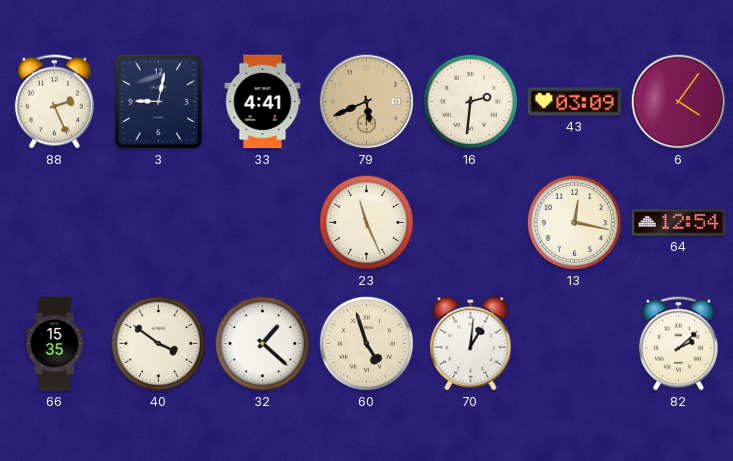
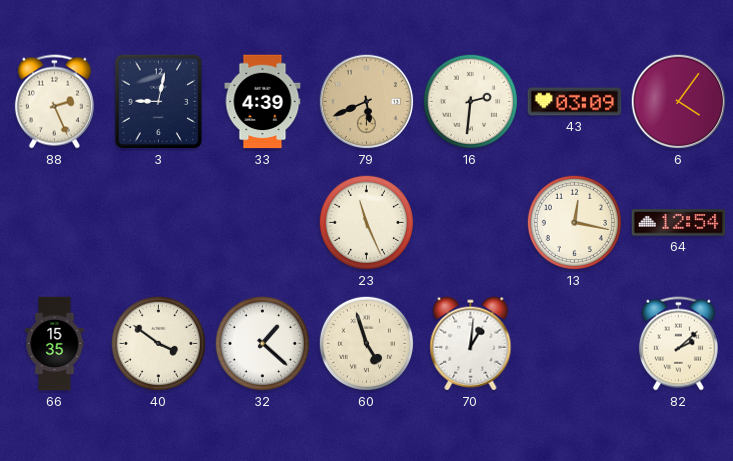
33: 4:41 -> 4:39 (263, 102)
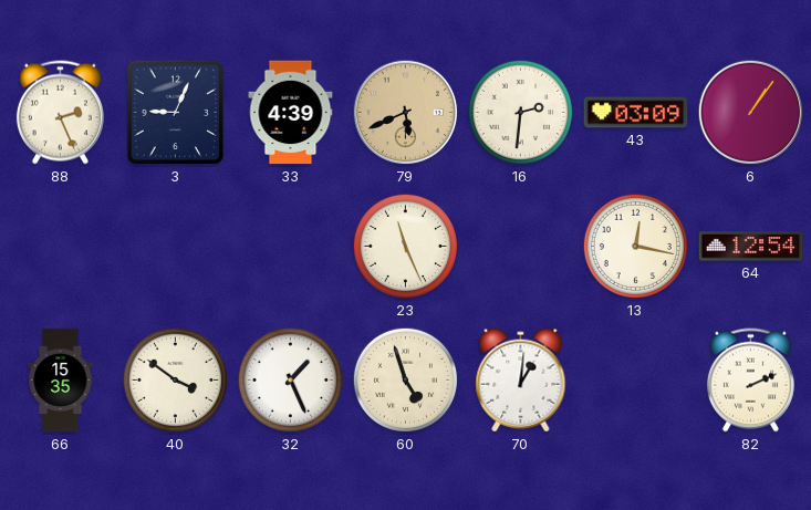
3: 9:02 -> 9:04 (176, 113)
6: 4:06 -> 1:06 (751, 113)
32: 1:22 -> 1:26 (290, 379)
82: 2:08 -> 2:11 (750, 381)
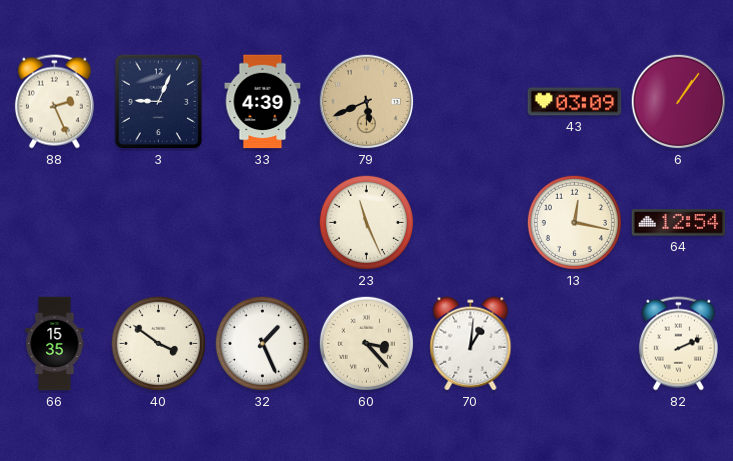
16: 2:31 -> none (520, 112)
60: 4:57 -> 3:23 (366, 343)
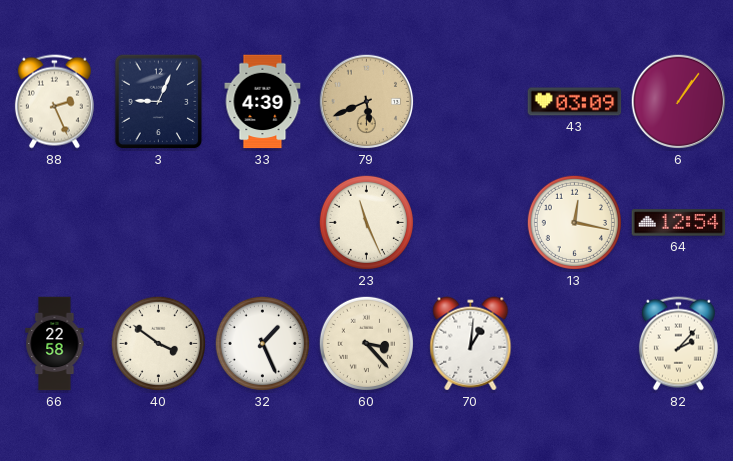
66: 15:35 -> 22:58 (55, 344)
82: 2:11 -> 2:07 (678, 344)
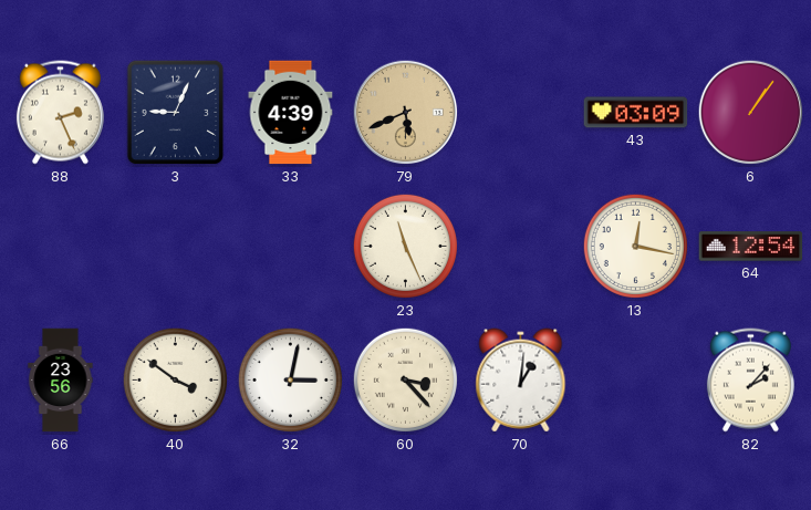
66: 22:58 -> 23:56 (61, 381)
32: 1:26 -> 3:02 (290, 379)
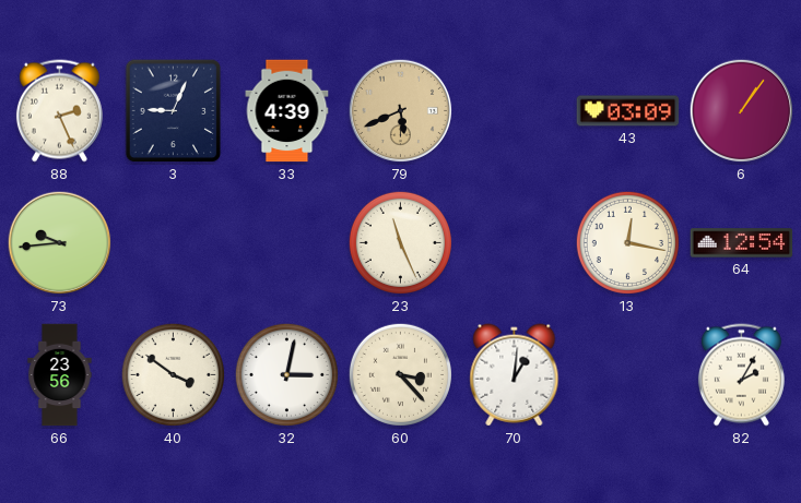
73: none -> 9:44 (60, 243)
82: 2:07 -> 2:05 (741, 375)
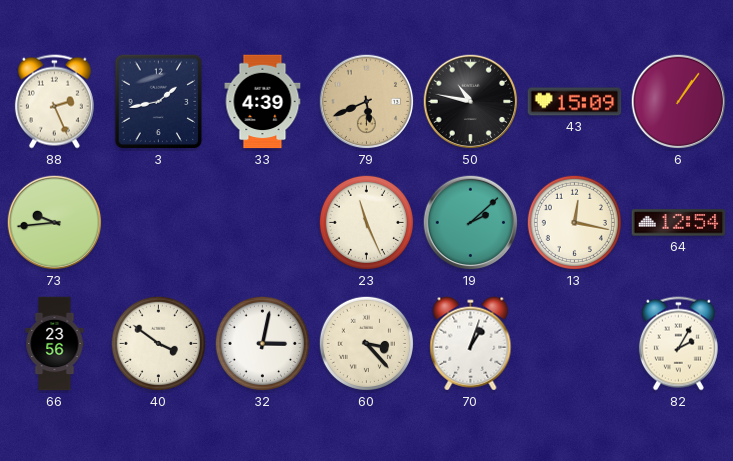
3: 9:04 -> 1:43 (159, 102)
50: none -> 10:47 (471, 102)
43: 03:09 -> 15:09 (575, 102)
19: none -> 2:08 (471, 223)
70: 1:01 -> 1:03 (471, 344)
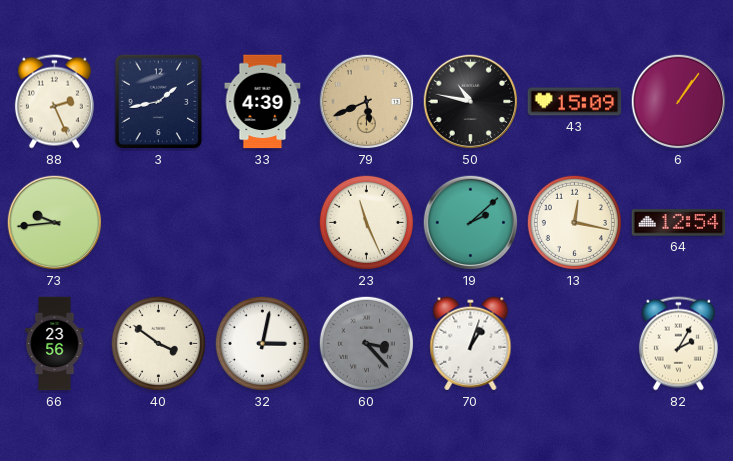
60 dial: cream -> grey (366, 343)
